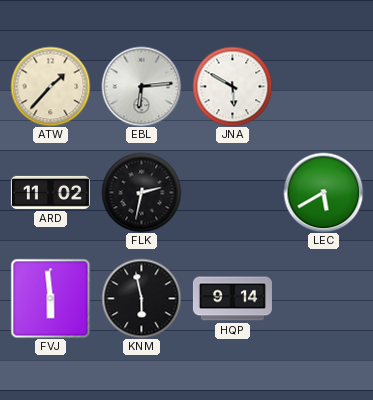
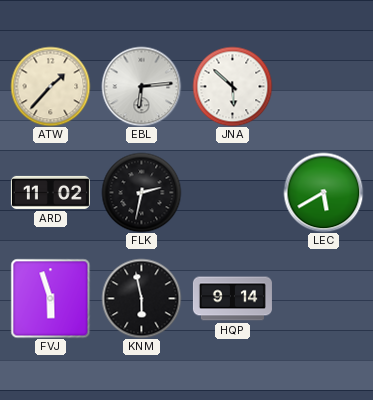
JNA: 5:50 -> 5:52 (232, 86)
FVJ: 5:59 -> 5:57 (50, 298)
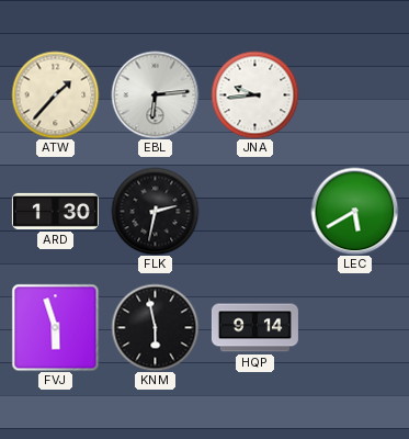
JNA: 5:52 -> 9:44 (254, 94)
ARD: 11:02 -> 1:30 (55, 211)
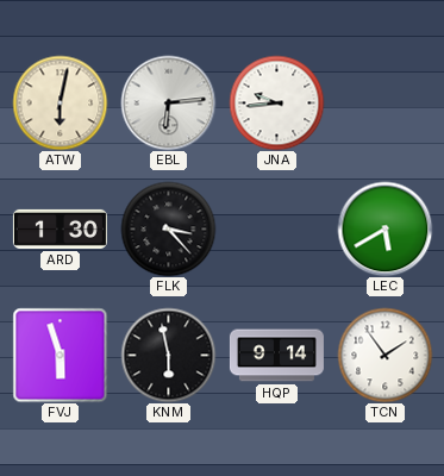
ATW: 1:37 -> 6:02 (60, 102)
FLK: 2:32 -> 3:23 (168, 228)
TCN: none -> 1:54 (384, 355)
